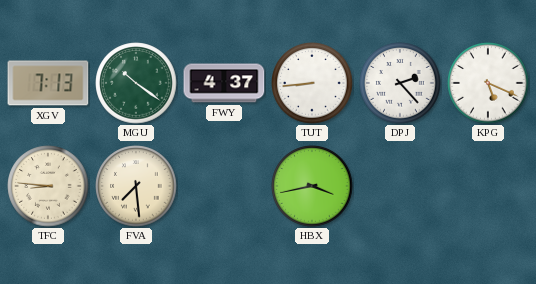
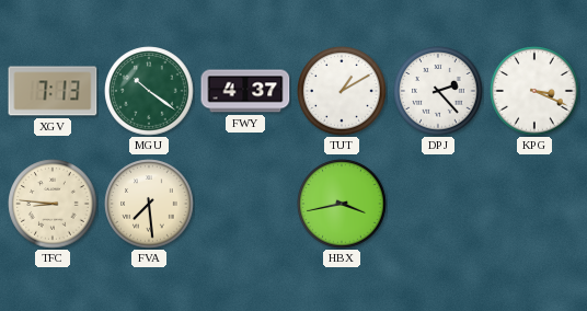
TUT: 8:44 -> 1:10 (342, 91)
KPG: 5:19 -> 3:19 (534, 91)
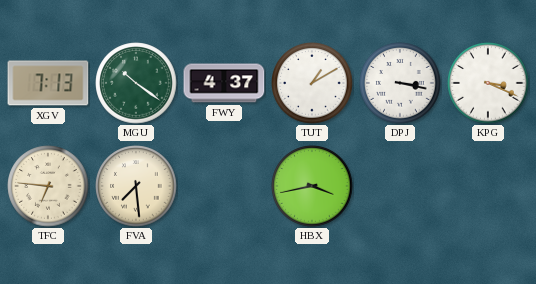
DPJ: 2:23 -> 3:17 (400, 83)
TFC: 8:46 -> 6:46 (48, 186)
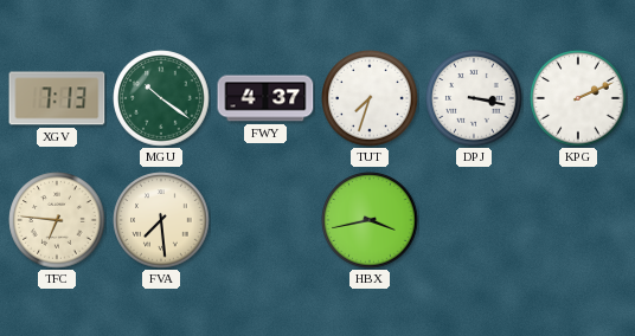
TUT: 1:10 -> 7:33 (370, 98)
KPG: 3:19 -> 2:11 (578, 98)
